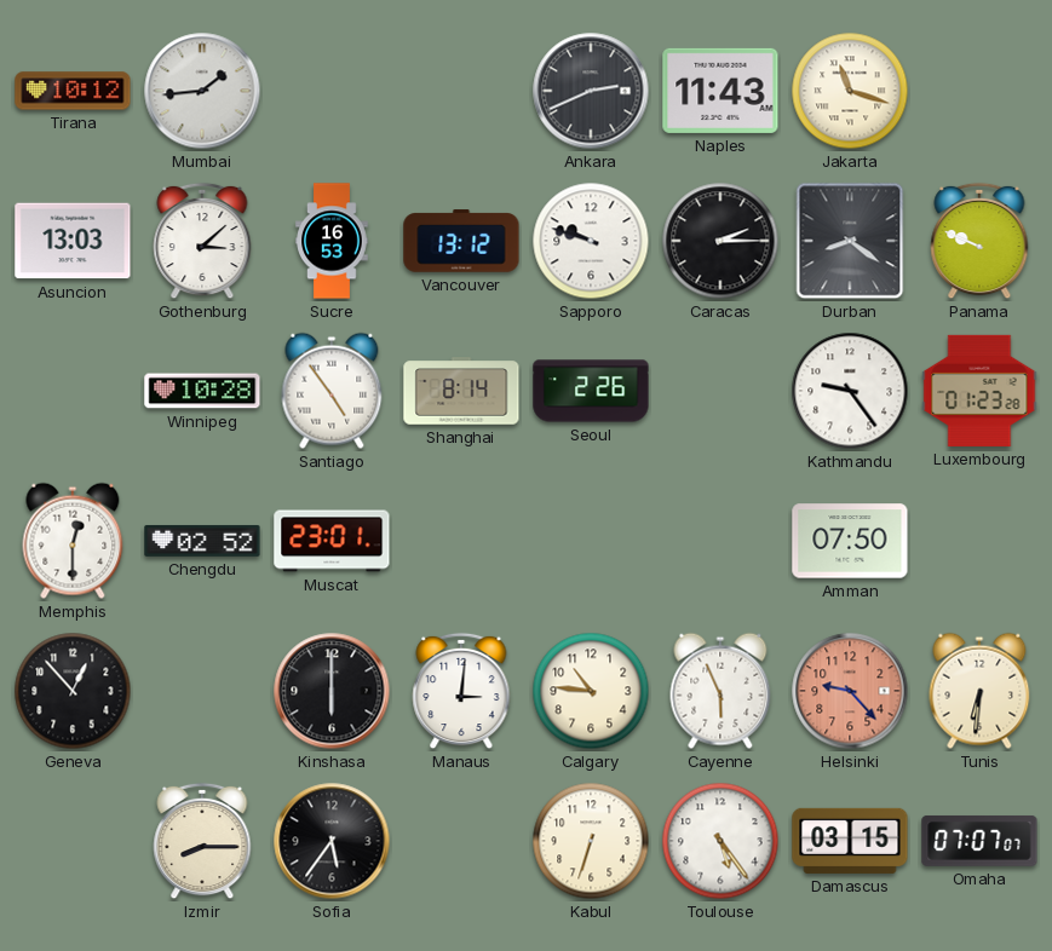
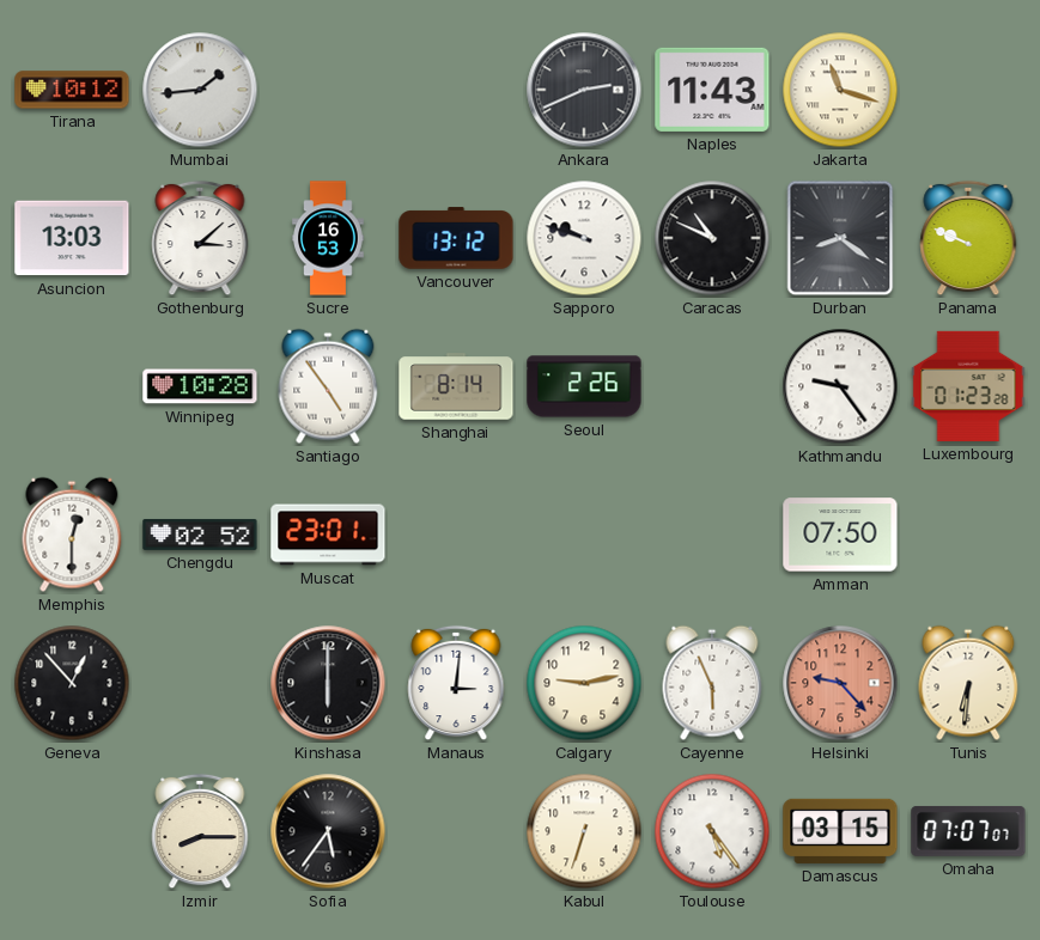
Caracas: 2:15 -> 10:49 (712, 238)
Calgary: 10:46 -> 9:13 (584, 683)
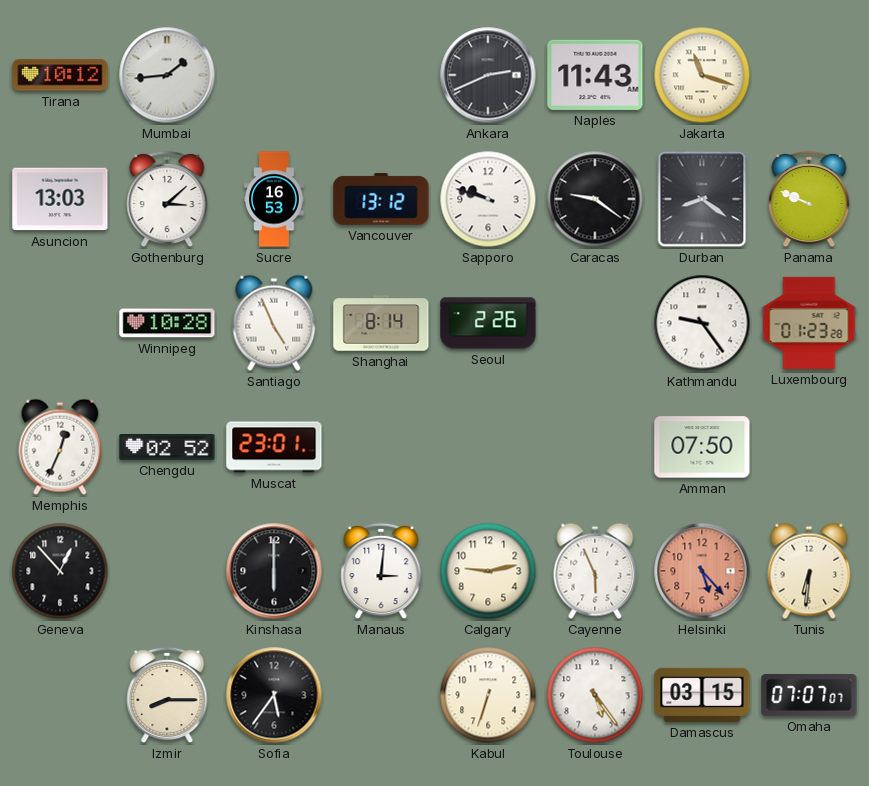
Caracas: 10:49 -> 9:21 (595, 199)
Santiago: 4:54 -> 4:56 (274, 323)
Memphis: 12:30 -> 12:34 (60, 447)
Helsinki: 9:23 -> 5:23 (702, 571)
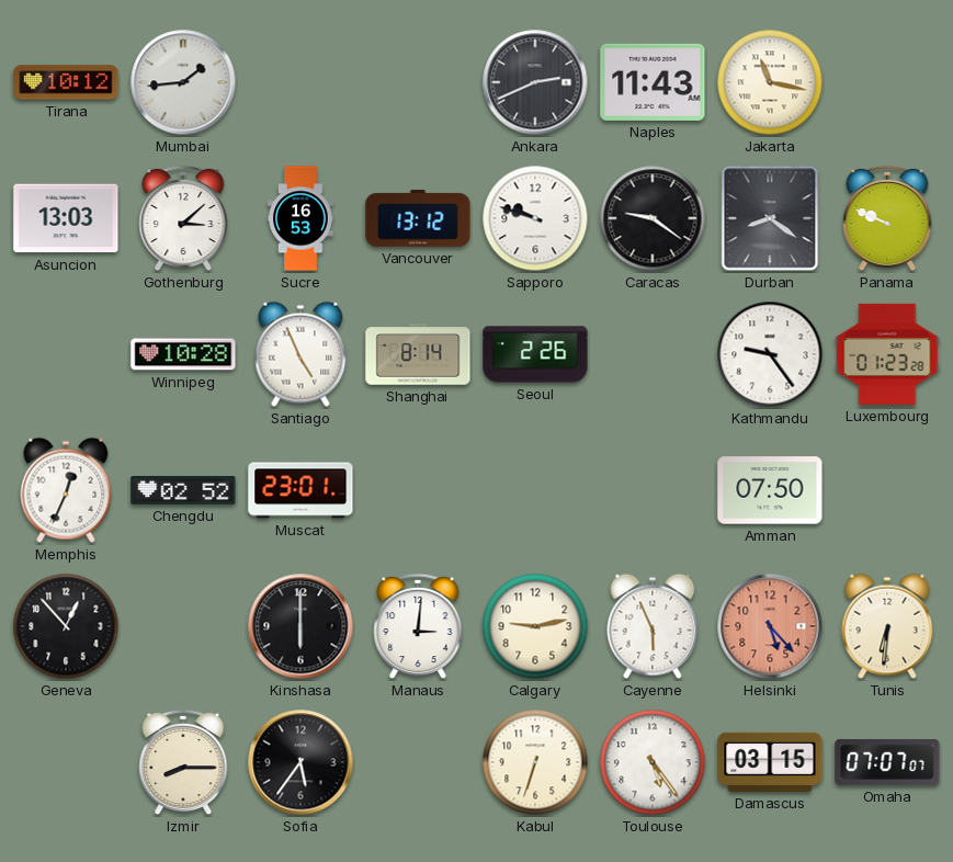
Jakarta: 11:18 -> 11:17 (770, 82)
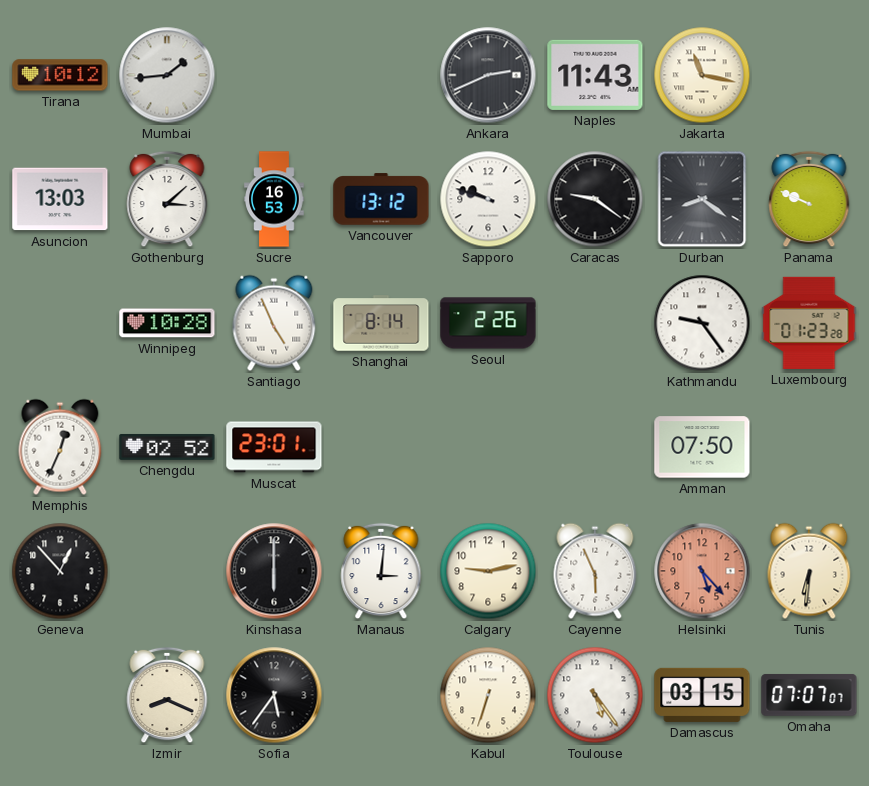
Izmir: 8:15 -> 8:19 (167, 695)
